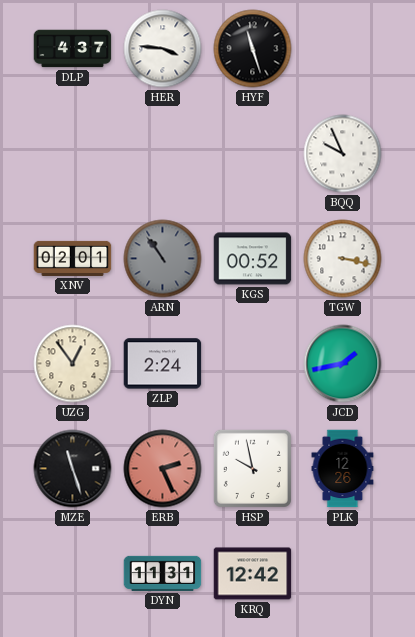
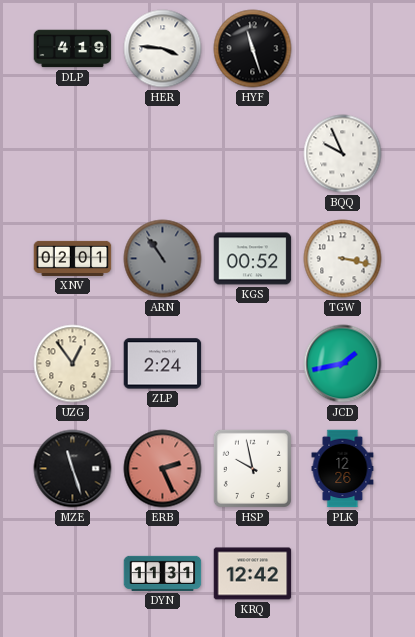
DLP: 4:37 -> 4:19 (73, 49)
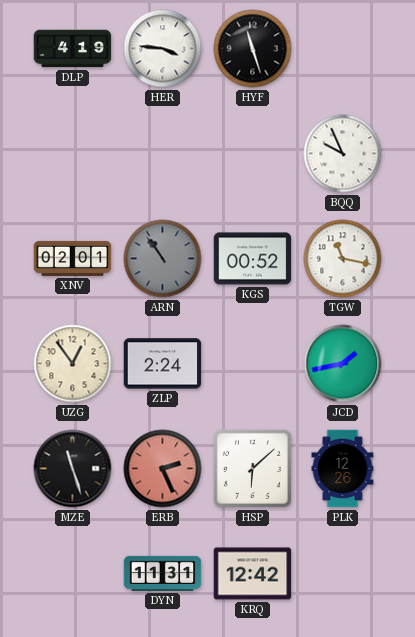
TGW: 3:17 -> 11:17 (343, 259)
HSP: 9:58 -> 6:08 (252, 468)
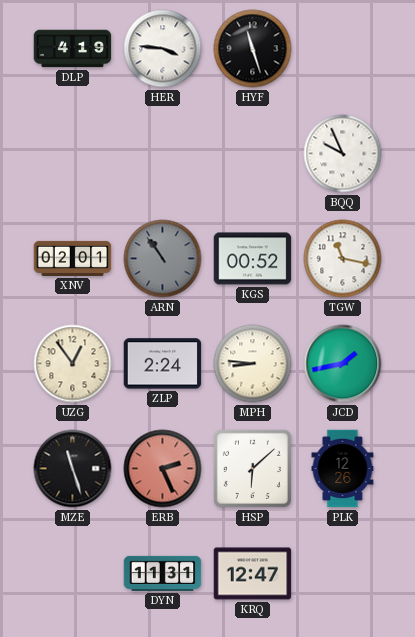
MPH: none -> 8:46 (253, 364)
KRQ: 12:42 -> 12:47 (253, 574)
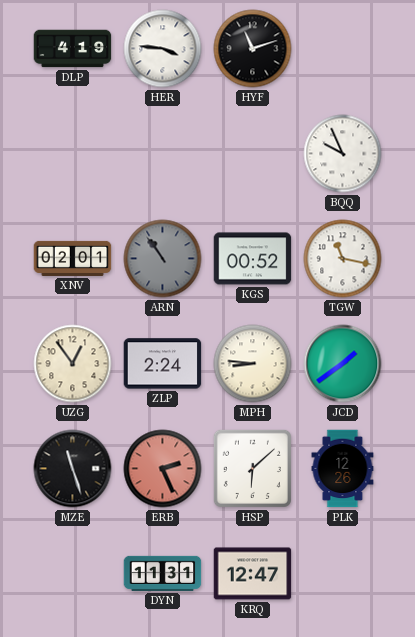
HYF: 11:27 -> 11:12 (253, 49)
JCD: 1:43 -> 1:39 (343, 364)
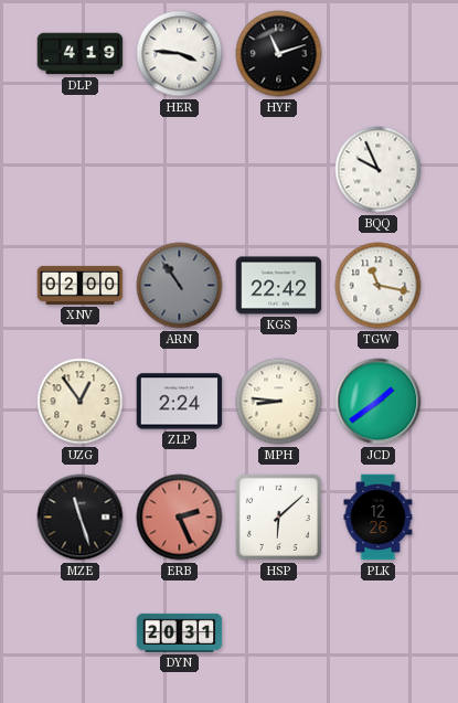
XNV: 02:01 -> 02:00 (81, 285)
KGS: 00:52 -> 22:42 (279, 286)
DYN: 11:31 -> 20:31 (180, 632)
KRQ: 12:47 -> none (253, 574)
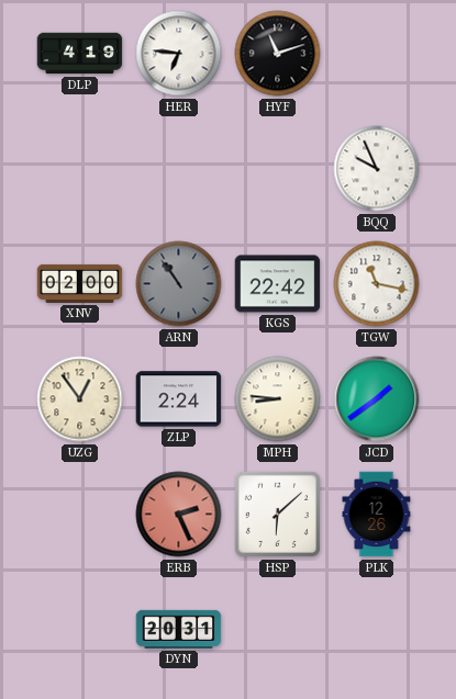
HER: 3:46 -> 6:46 (179, 54)
MZE: 11:27 -> none (81, 518)
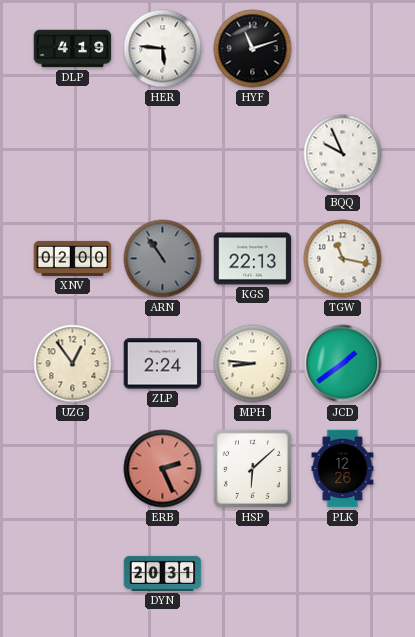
HER: 6:46 -> 5:46 (163, 49)
KGS: 22:42 -> 22:13 (253, 259)
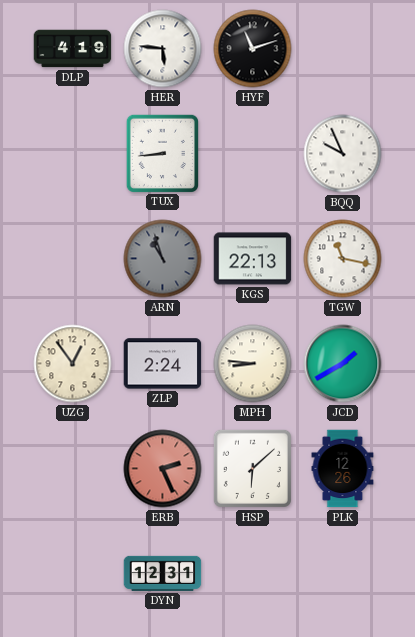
TUX: none -> 8:44 (162, 153)
XNV: 02:00 -> none (73, 258)
ARN: 10:54 -> 10:57 (163, 259)
JCD: 1:39 -> 1:40 (343, 364)
DYN: 20:31 -> 12:31 (163, 573)
